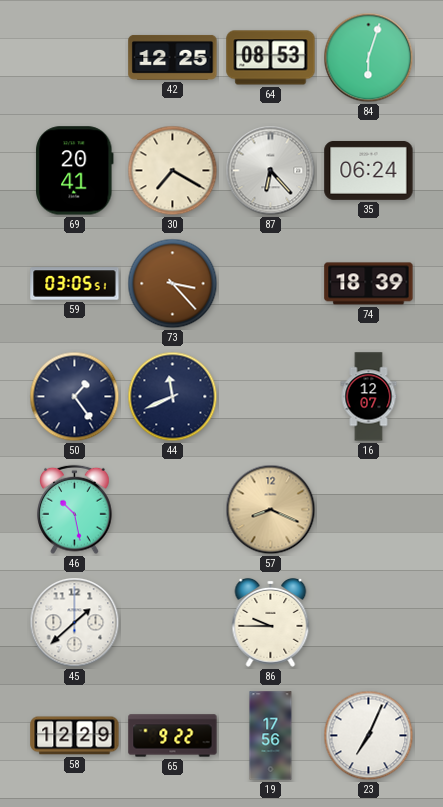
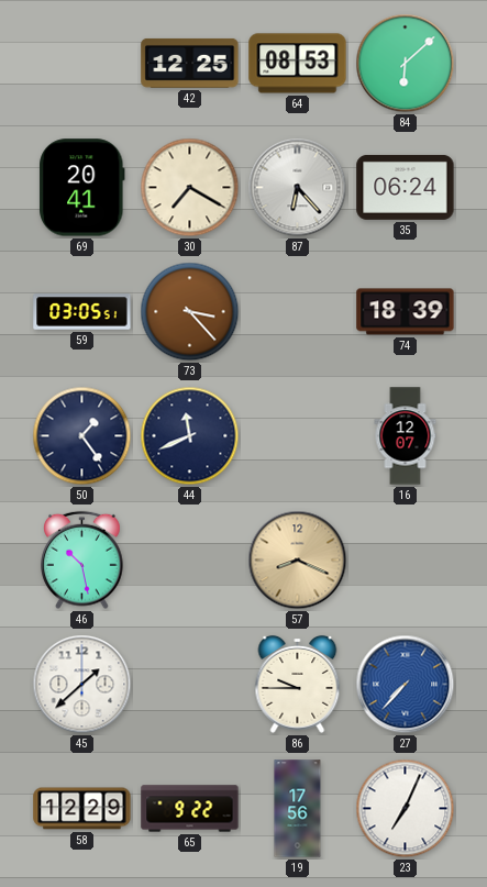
84: 6:03 -> 6:08 (406, 64)
27: none -> 7:37 (406, 685)
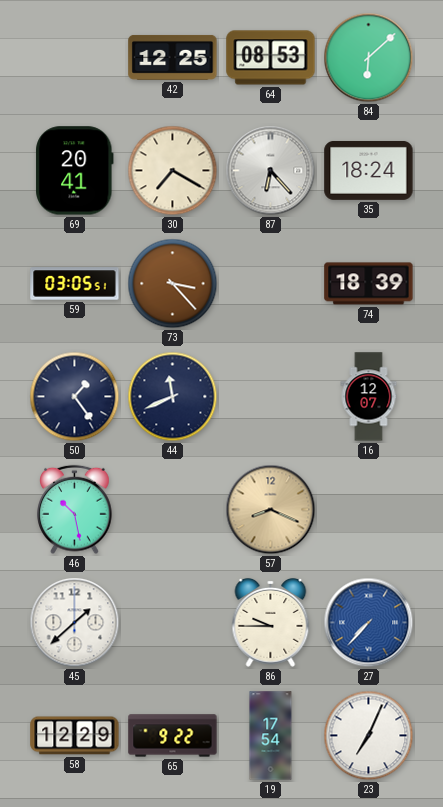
35: 06:24 -> 18:24 (369, 170)
19: 17:56 -> 17:54 (271, 736)
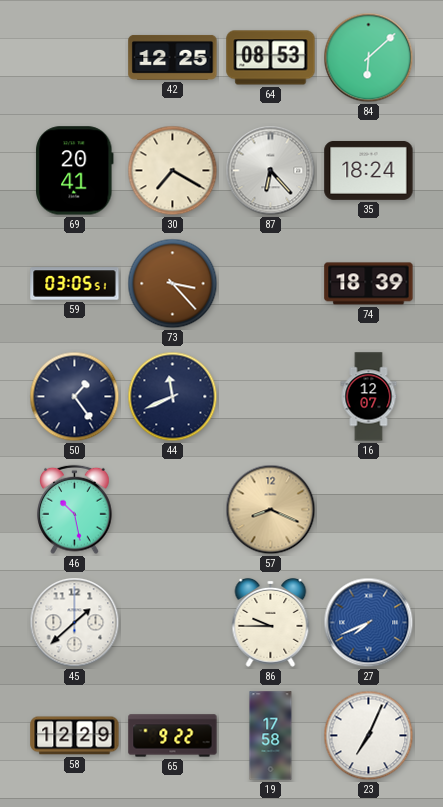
27: 7:37 -> 7:41 (369, 623)
19: 17:54 -> 17:58 (271, 736)
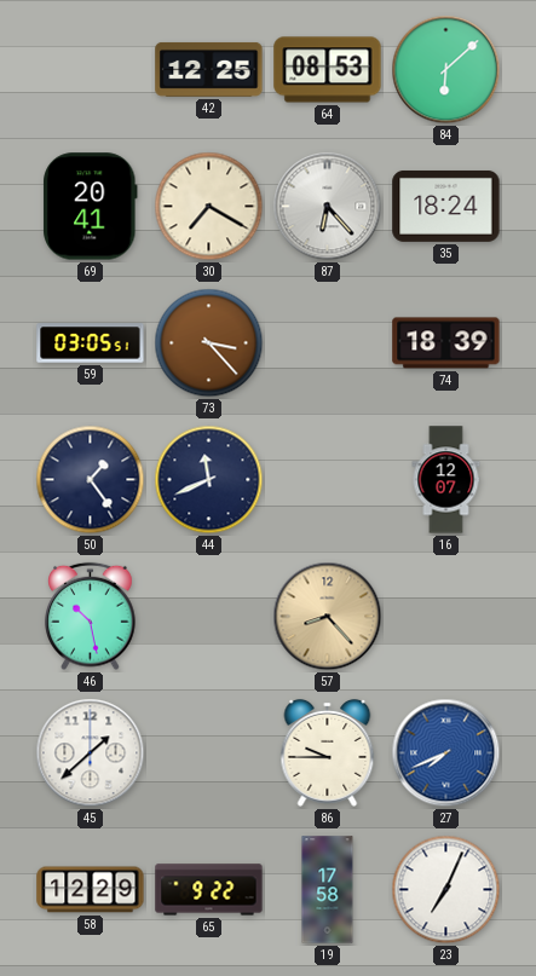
57: 8:19 -> 8:23 (328, 617)
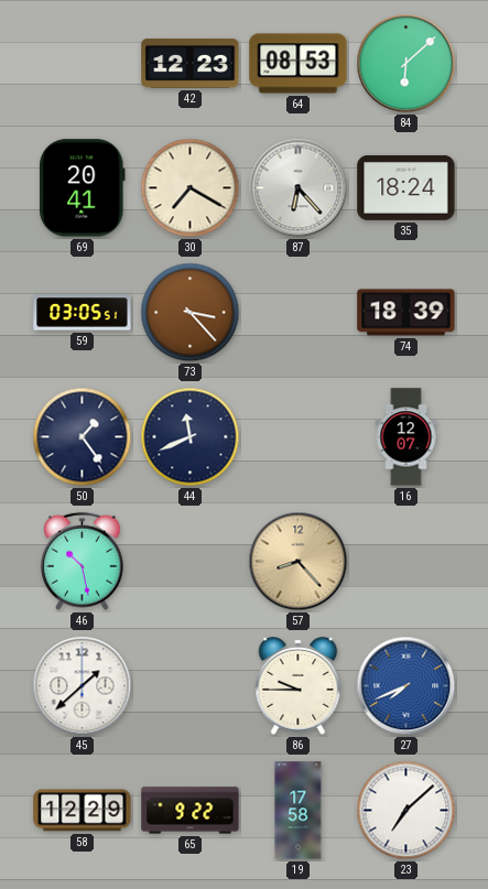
42: 12:25 -> 12:23 (191, 63)
23: 7:04 -> 7:08 (406, 811)
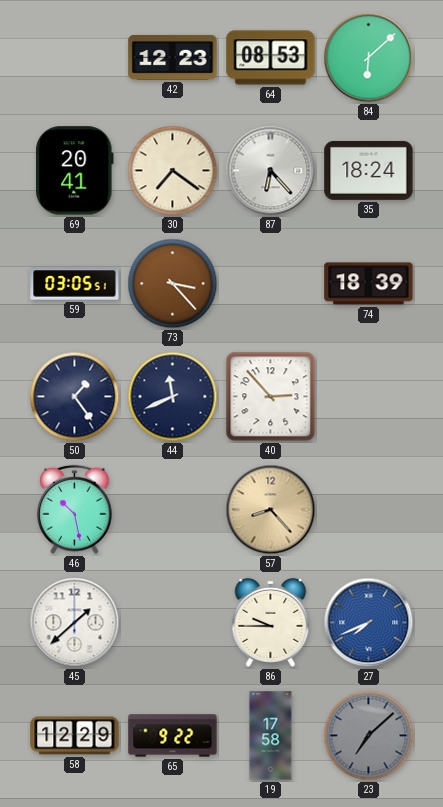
30: 7:20 -> 7:21 (173, 171)
40: none -> 2:53 (271, 397)
16: 12:07 -> none (406, 437)
23 dial: white -> grey (369, 736)
